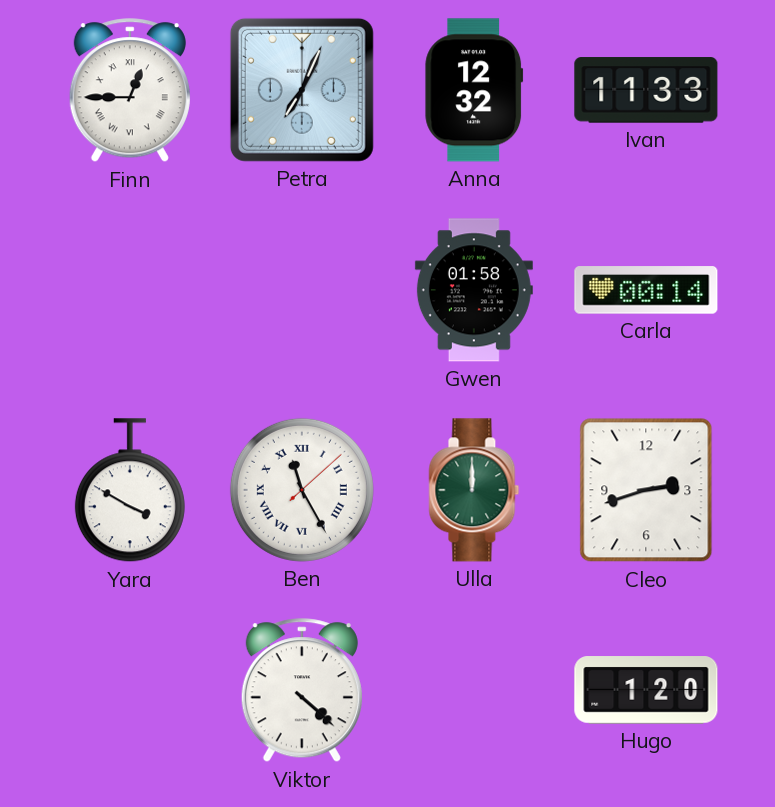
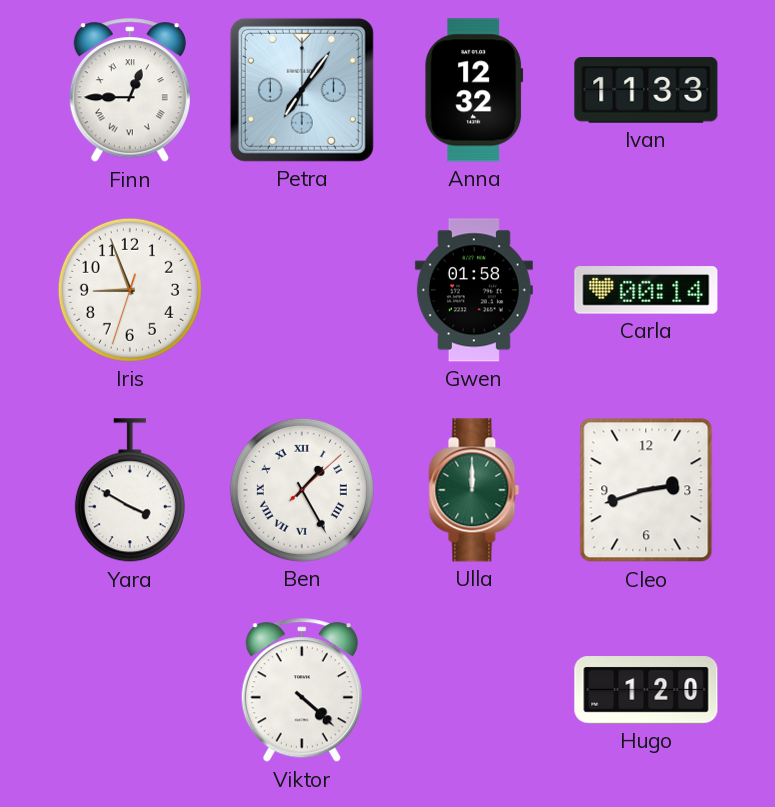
Petra: 7:04 -> 7:06 (302, 90)
Iris: none -> 8:56 (130, 290)
Ben: 11:25 -> 1:25 (302, 490)
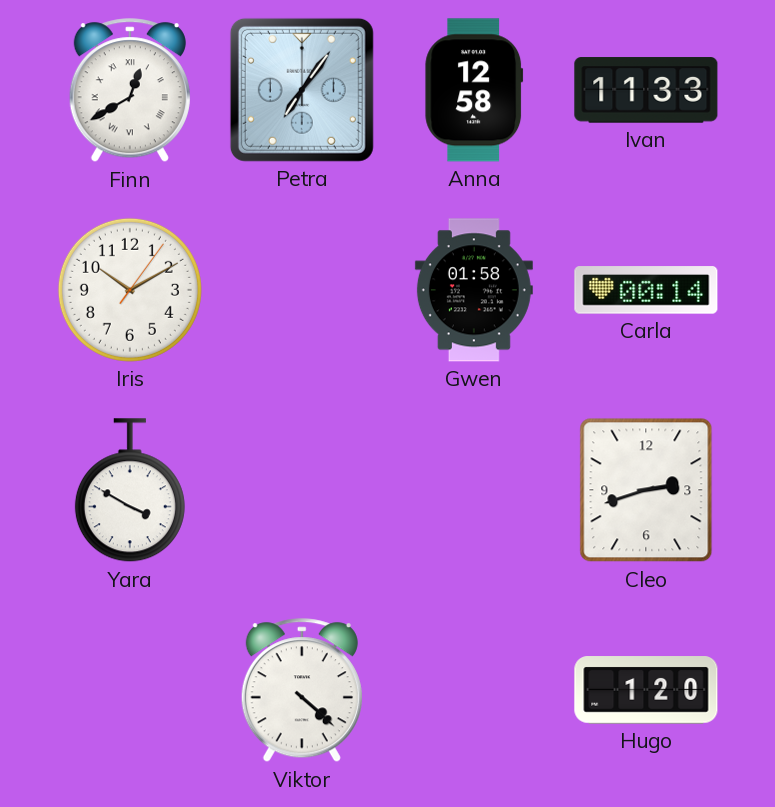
Finn: 12:45 -> 12:40 (130, 91)
Anna: 12:32 -> 12:58 (474, 90)
Iris: 8:56 -> 10:10 (130, 290)
Ben: 1:25 -> none (302, 490)
Ulla: 12:00 -> none (474, 490)
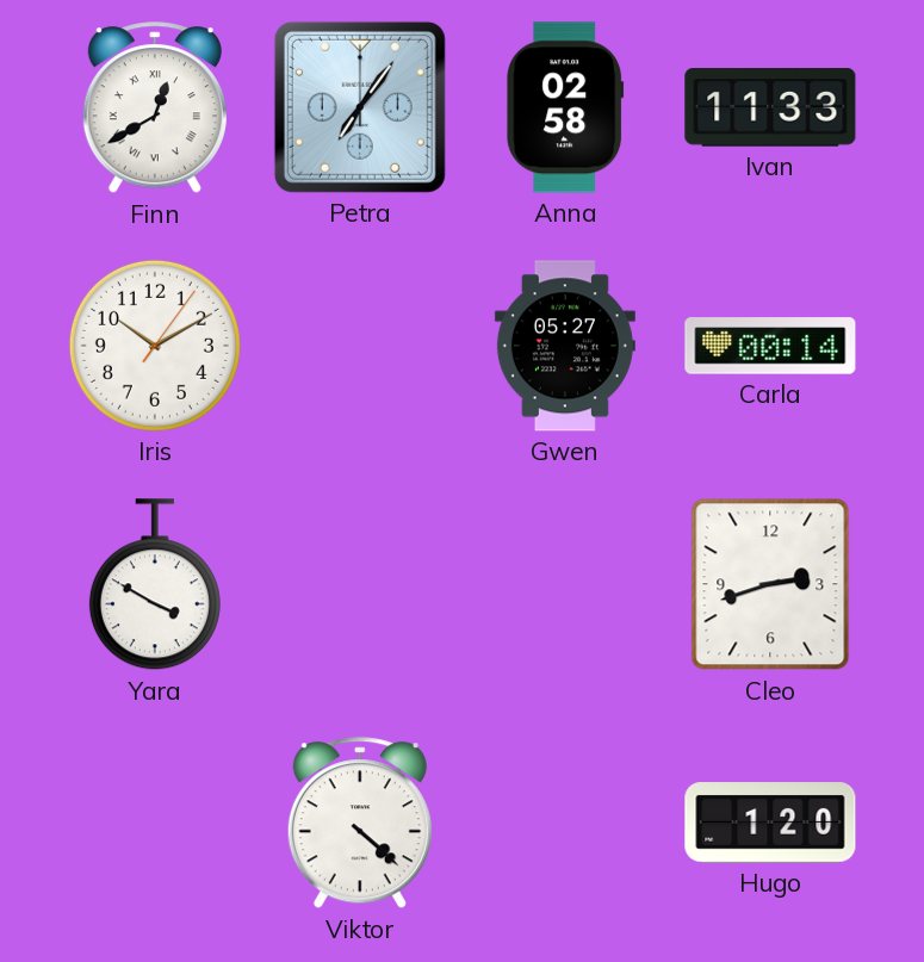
Anna: 12:58 -> 02:58 (565, 107)
Gwen: 01:58 -> 05:27 (565, 346)
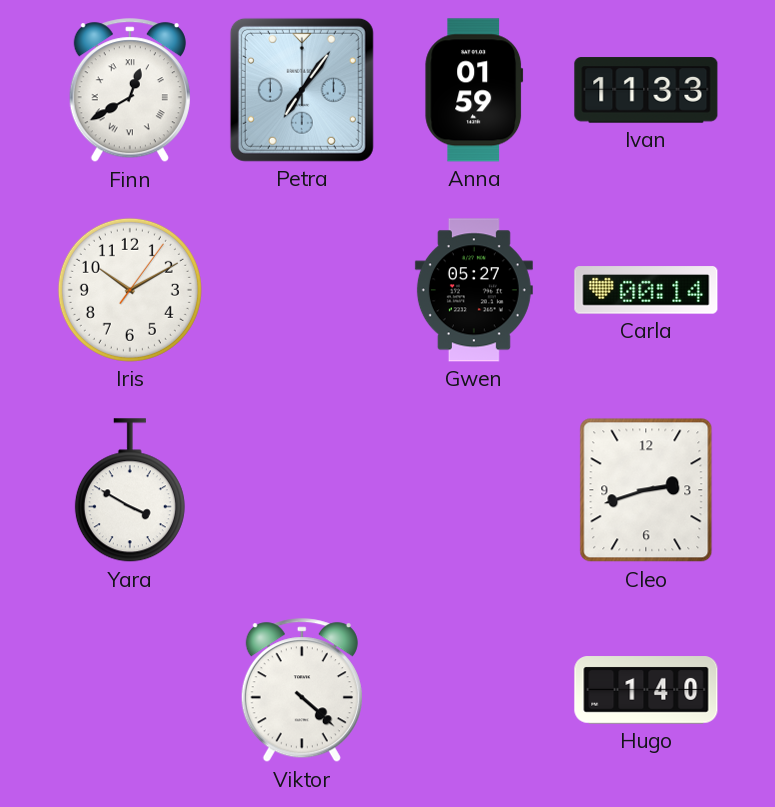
Anna: 02:58 -> 01:59 (474, 90)
Hugo: 1:20 -> 1:40 (646, 690)
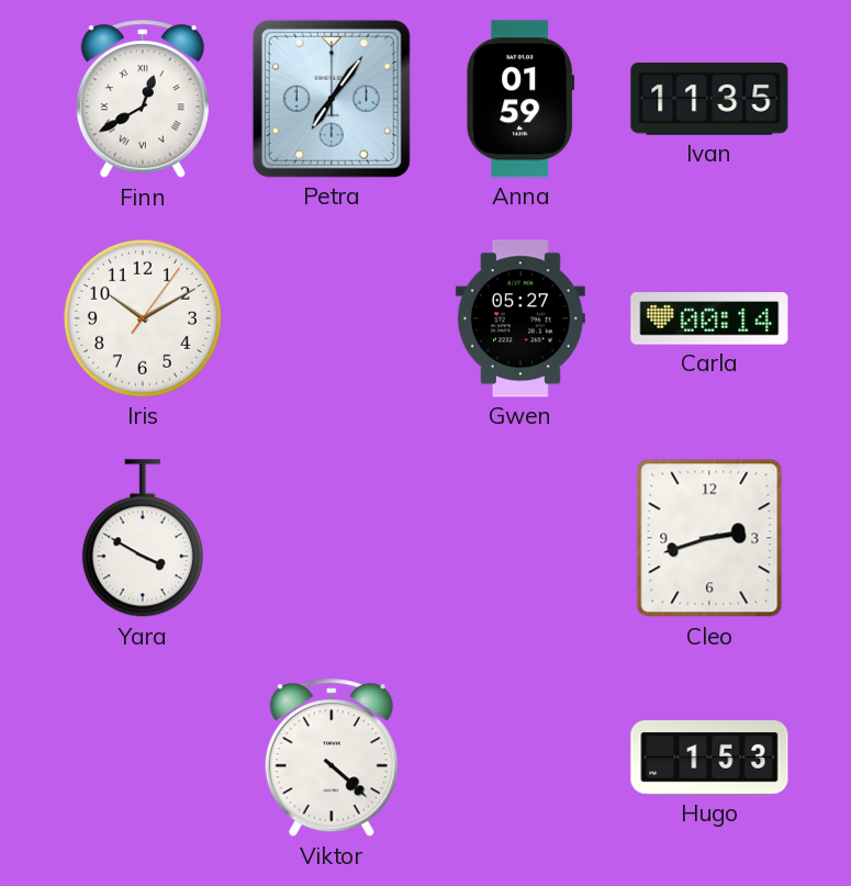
Ivan: 11:33 -> 11:35 (709, 99)
Hugo: 1:40 -> 1:53 (709, 758)
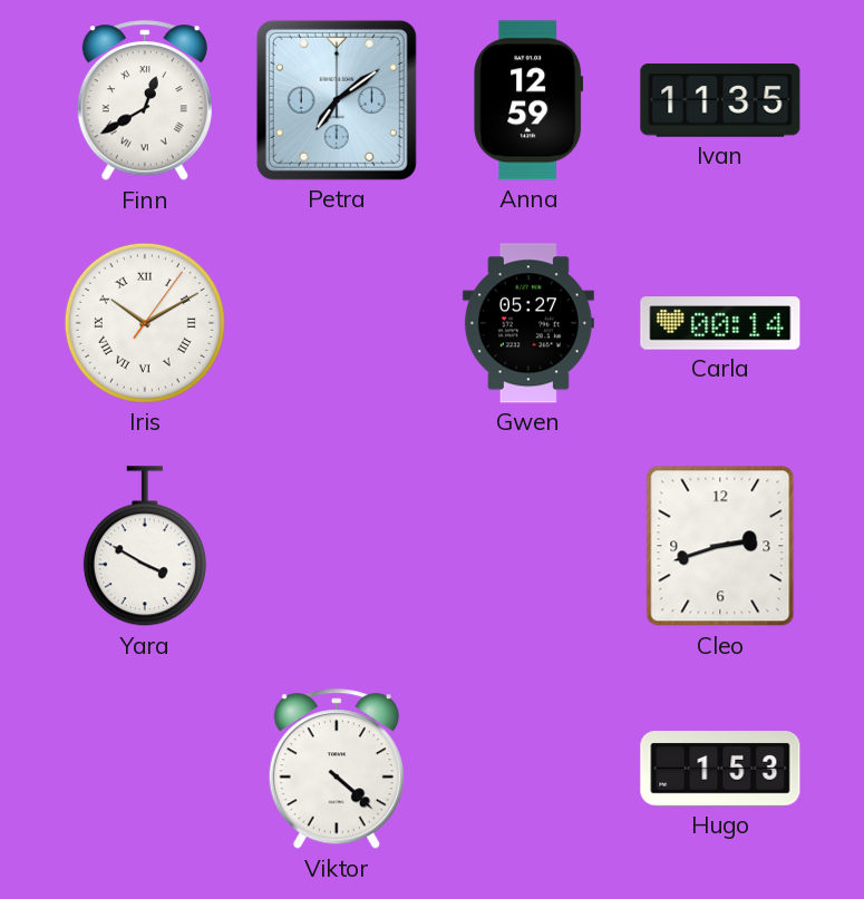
Petra: 7:06 -> 7:09 (337, 100)
Anna: 01:59 -> 12:59 (528, 100)
Iris numerals: Arabic -> Roman (145, 323)
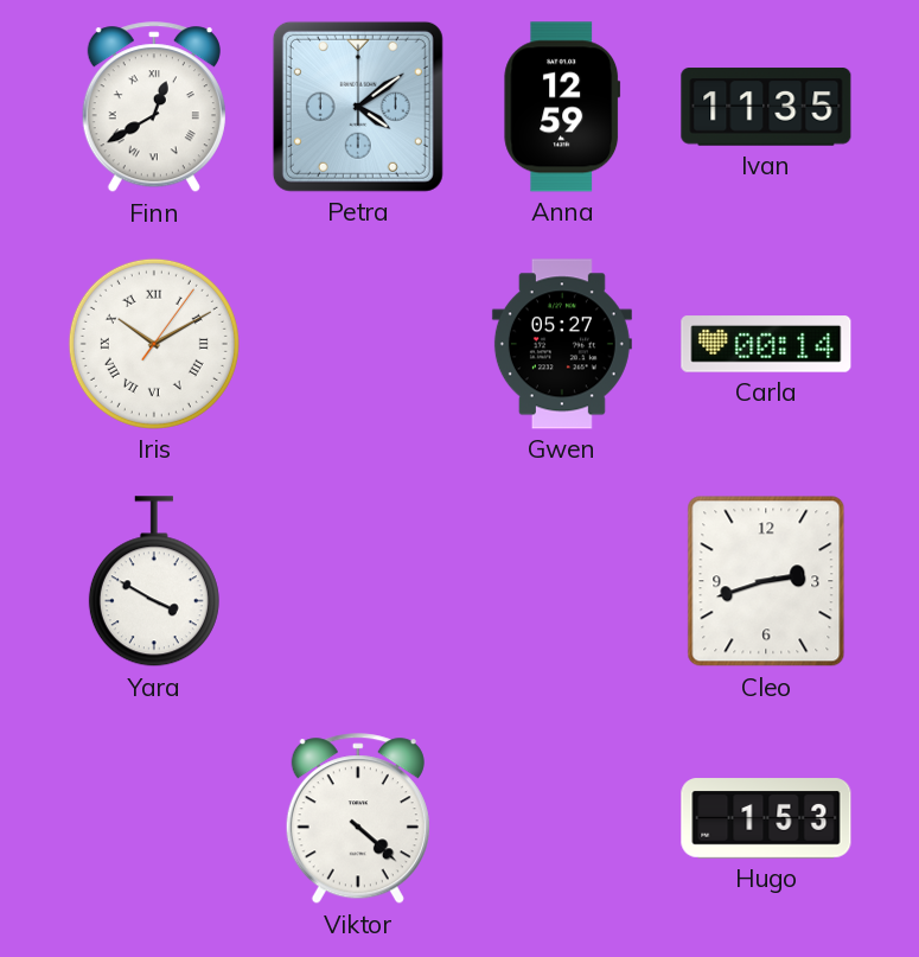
Petra: 7:09 -> 4:09 (358, 107)
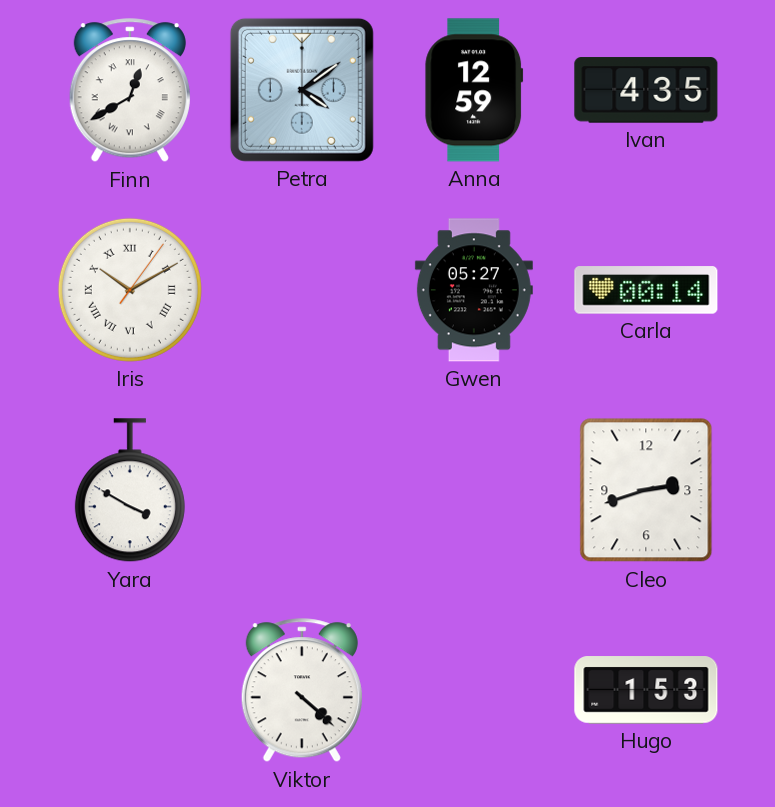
Ivan: 11:35 -> 4:35 (646, 90)
